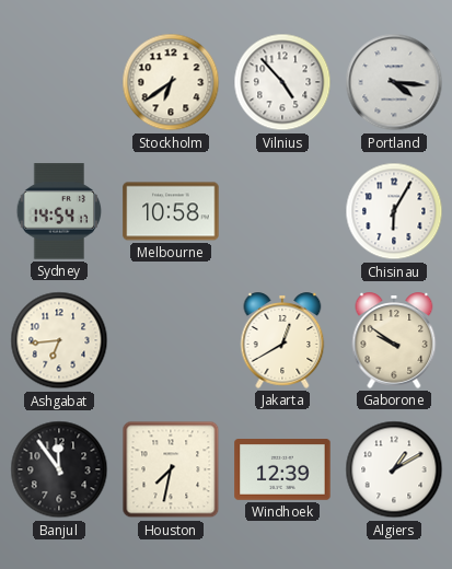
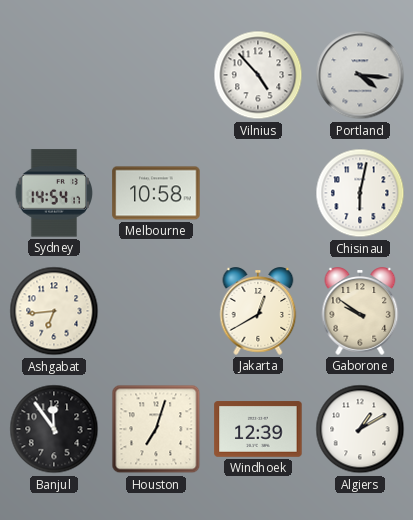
Stockholm: 6:39 -> none (171, 82)
Chisinau: 6:05 -> 6:02 (360, 193)
Houston: 7:32 -> 7:03 (156, 429)
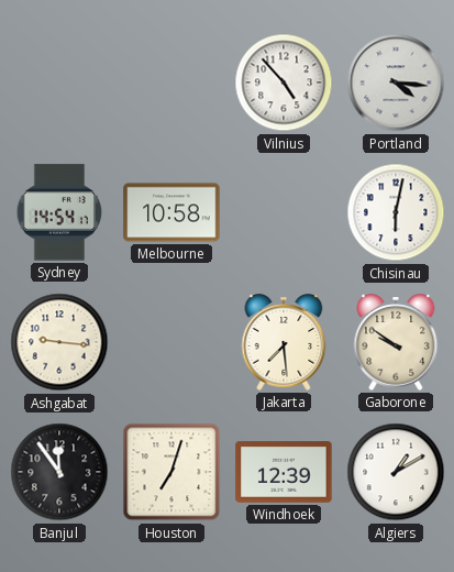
Ashgabat: 6:44 -> 9:16 (59, 342)
Jakarta: 12:40 -> 7:29 (284, 342)
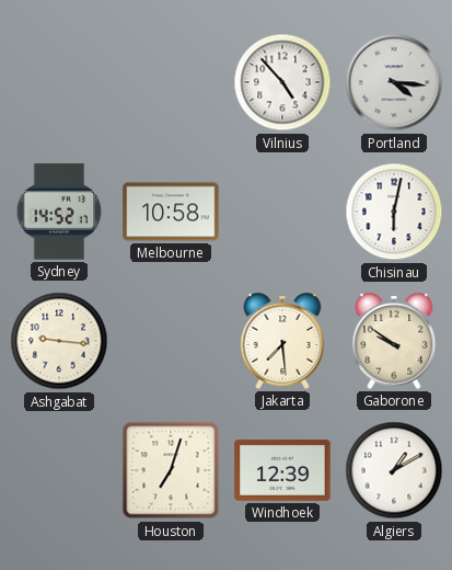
Sydney: 14:54 -> 14:52 (59, 212)
Banjul: 11:54 -> none (59, 472)
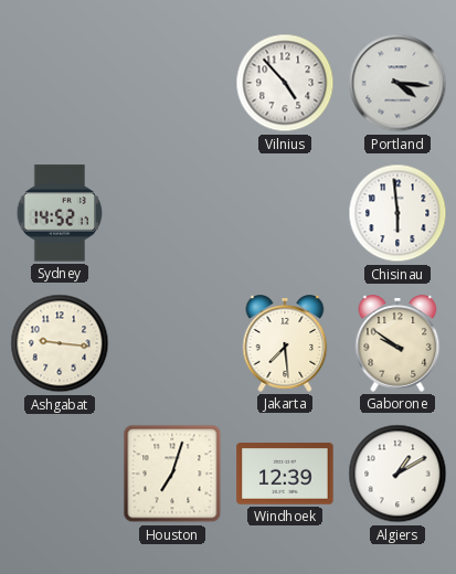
Melbourne: 10:58 -> none (171, 212)
Chisinau: 6:02 -> 5:59 (397, 213)
